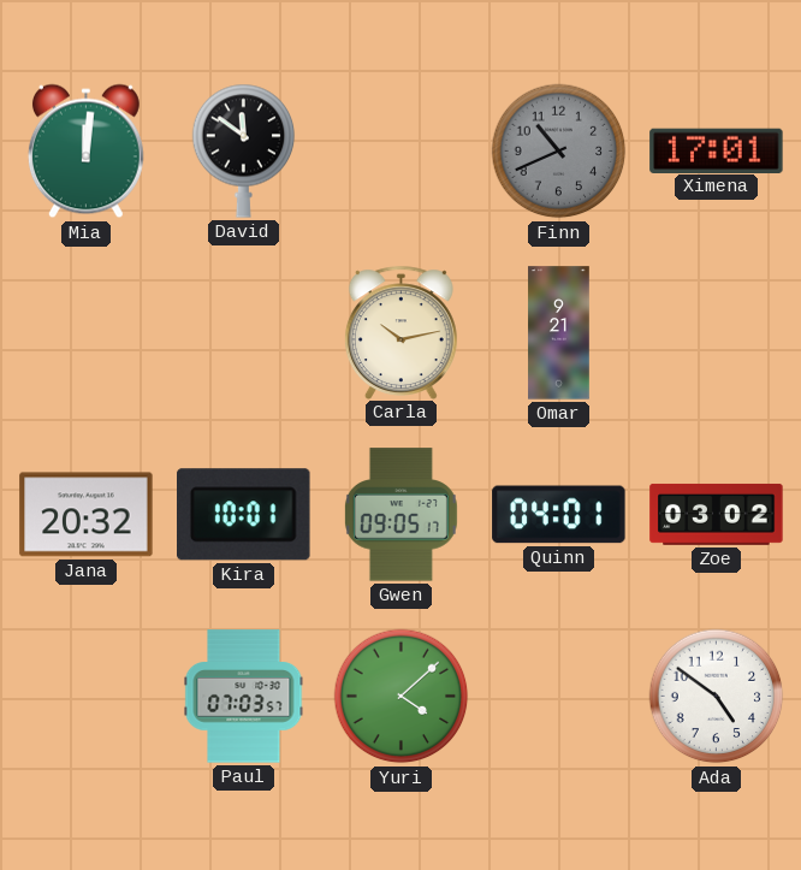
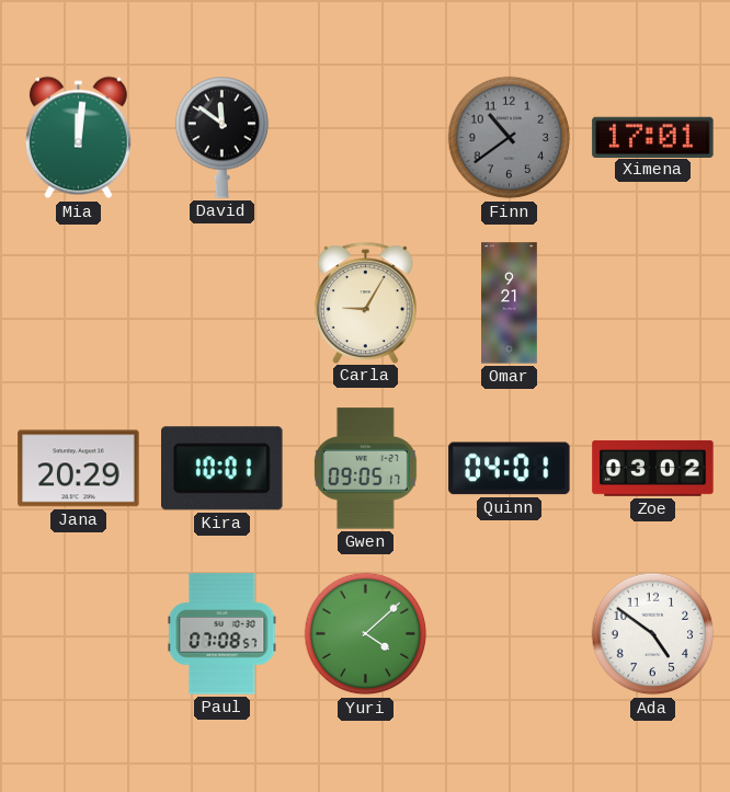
Finn: 10:41 -> 10:39 (510, 138)
Carla: 10:13 -> 9:05 (365, 302)
Jana: 20:32 -> 20:29 (79, 469)
Paul: 07:03 -> 07:08 (223, 634)
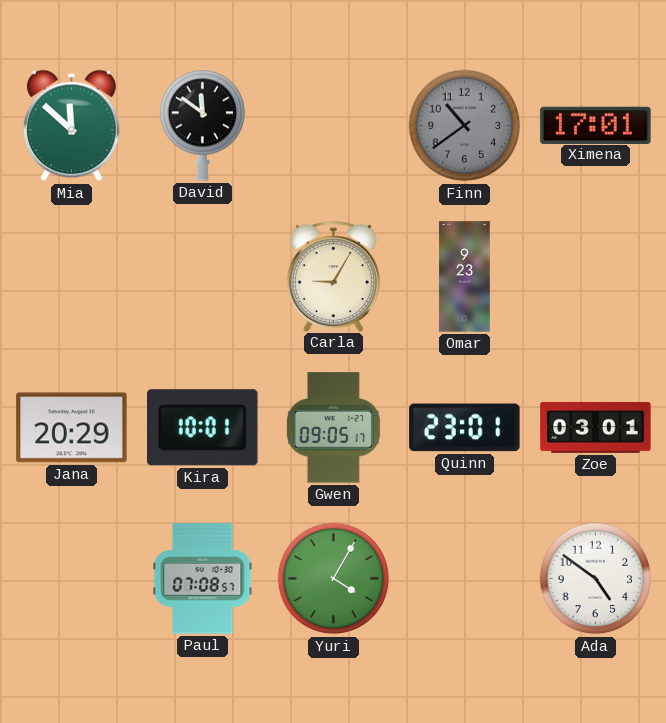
Mia: 12:01 -> 11:52 (71, 126)
Omar: 9:21 -> 9:23 (465, 277)
Quinn: 04:01 -> 23:01 (465, 428)
Zoe: 03:02 -> 03:01 (596, 427)
Yuri: 4:08 -> 4:05 (334, 579)
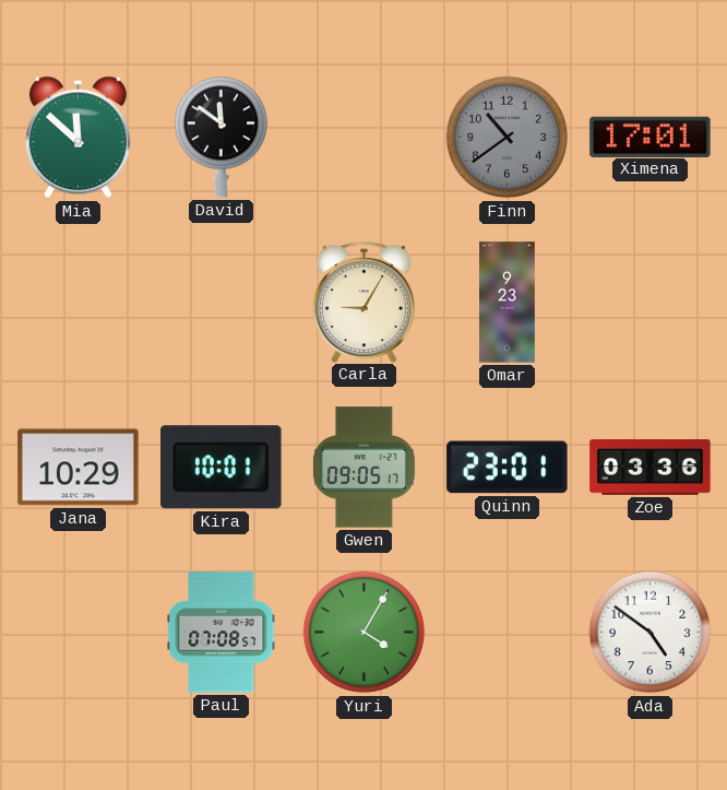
Jana: 20:29 -> 10:29 (79, 468)
Zoe: 03:01 -> 03:36 (651, 467)
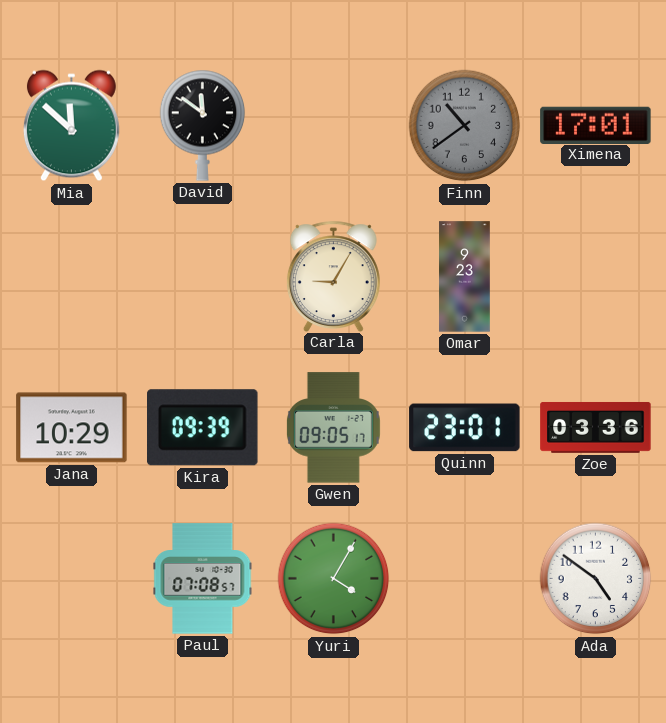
Kira: 10:01 -> 09:39 (203, 428)
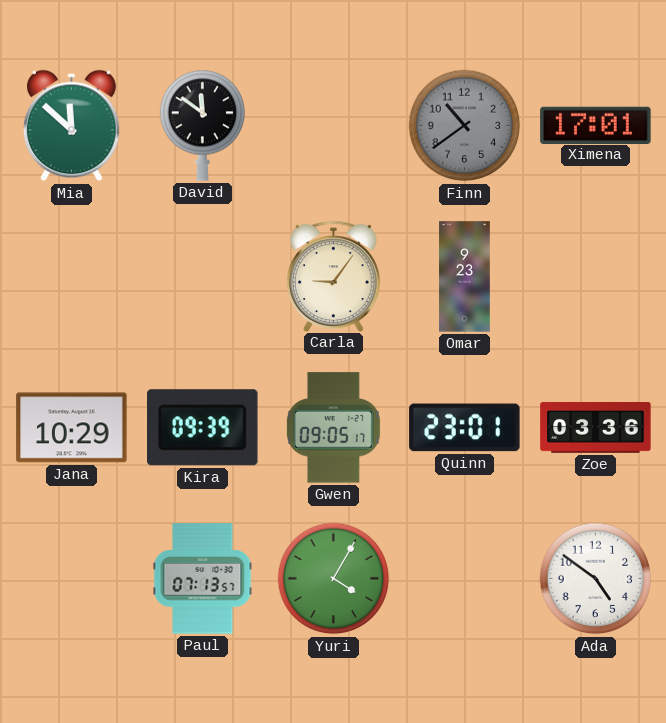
Carla: 9:05 -> 9:06 (333, 276)
Paul: 07:08 -> 07:13 (203, 579)
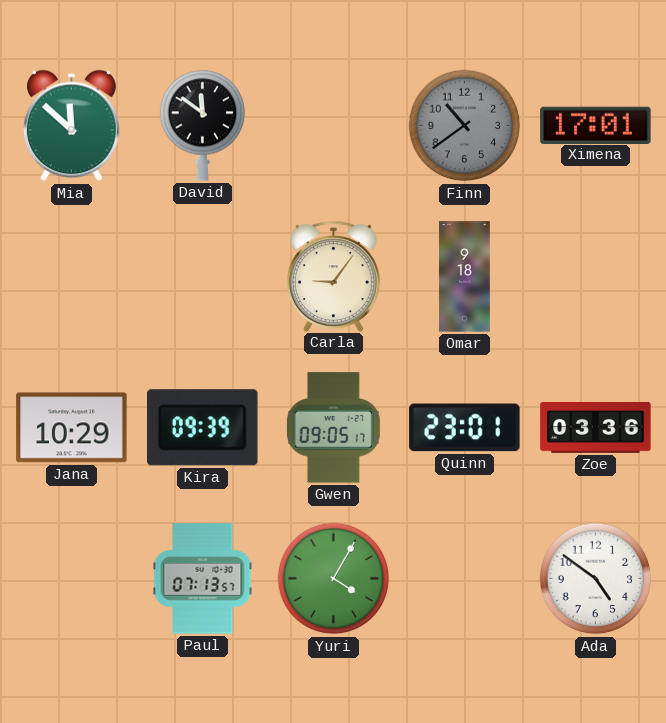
Omar: 9:23 -> 9:18 (465, 277)
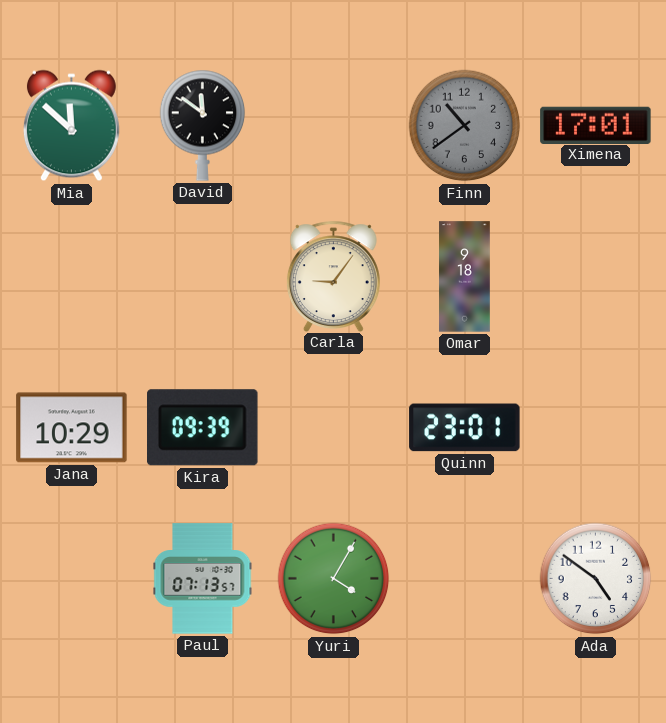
Gwen: 09:05 -> none (333, 428)
Zoe: 03:36 -> none (596, 427)
